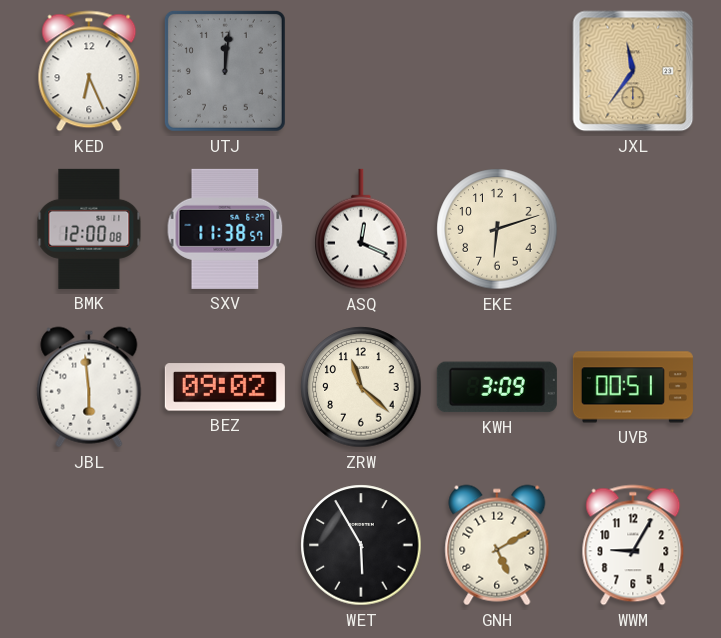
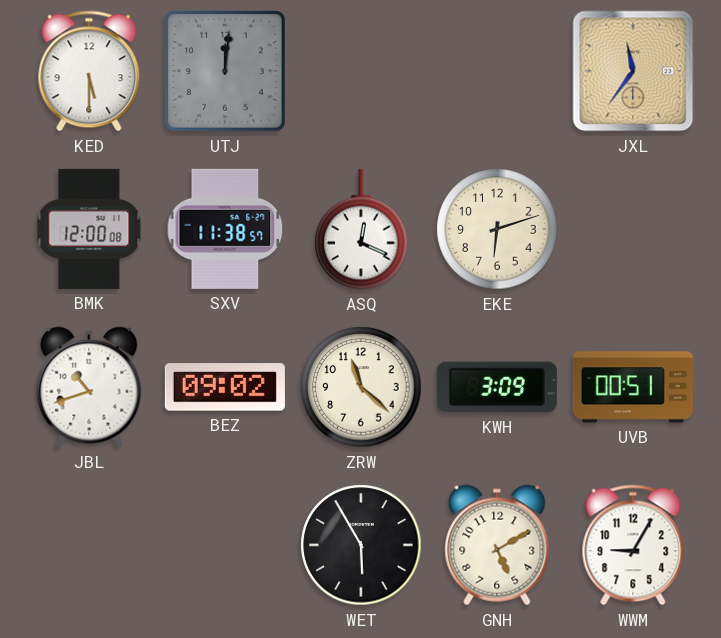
KED: 6:26 -> 5:30 (89, 71)
JBL: 5:59 -> 10:42 (89, 387)
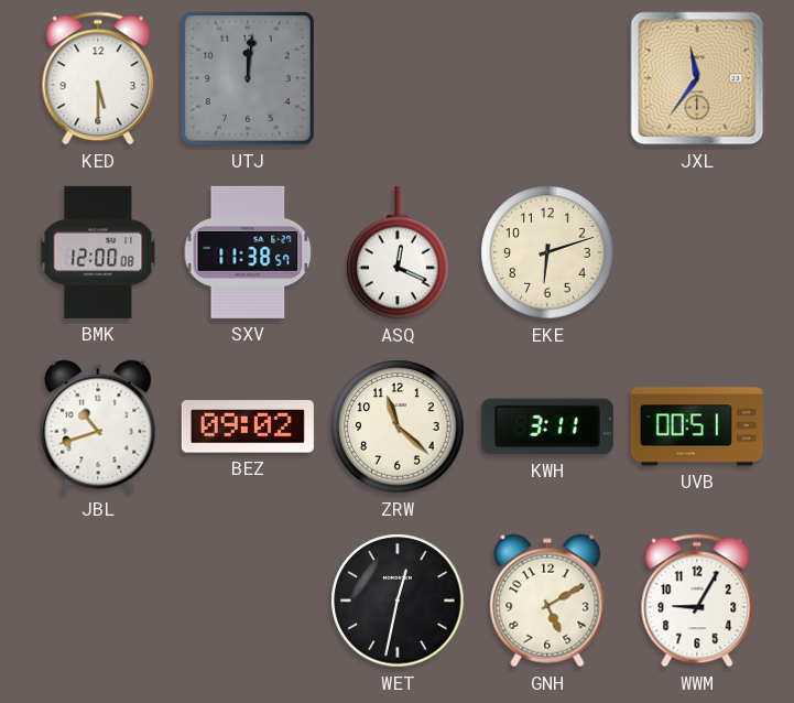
KWH: 3:09 -> 3:11 (547, 426)
WET: 5:55 -> 12:32 (398, 601)
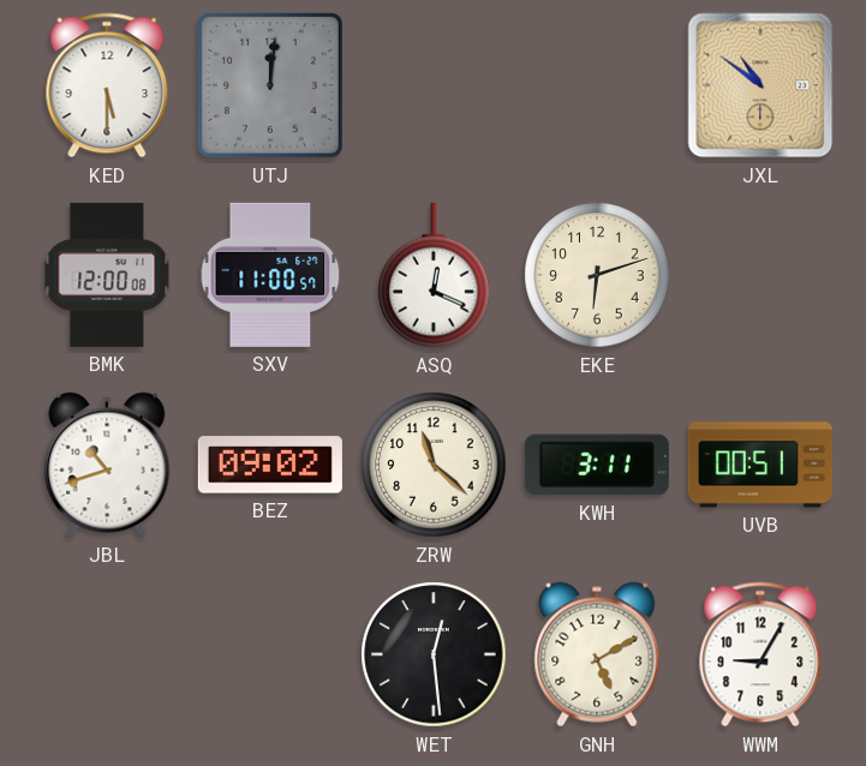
JXL: 11:36 -> 10:51 (760, 85)
SXV: 11:38 -> 11:00 (270, 275)
WET: 12:32 -> 12:29 (434, 654)
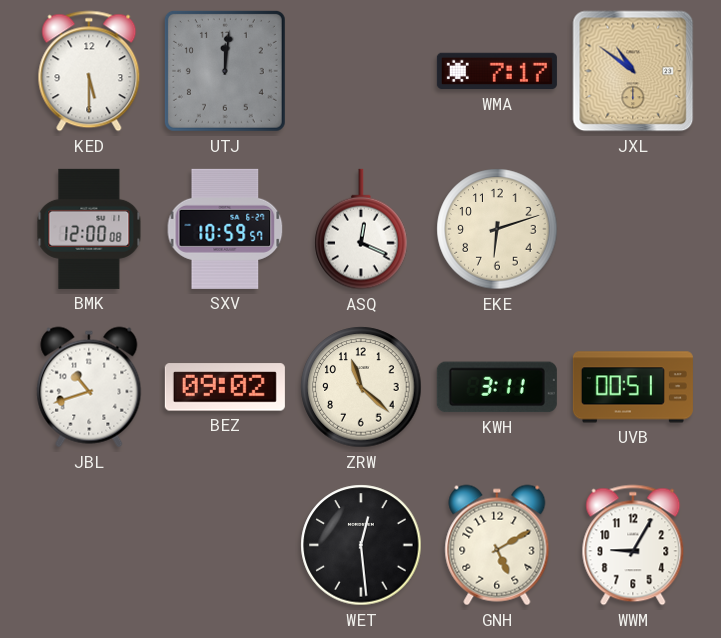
WMA: none -> 7:17 (497, 71)
SXV: 11:00 -> 10:59 (225, 229)
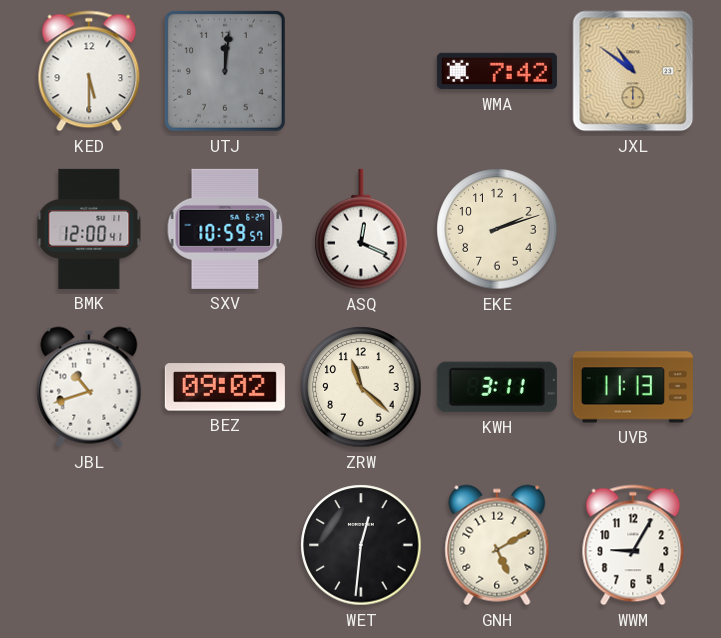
WMA: 7:17 -> 7:42 (497, 71)
BMK: 12:00:08 -> 12:00:41 (89, 229)
EKE: 6:12 -> 2:12 (497, 229)
UVB: 00:51 -> 11:13 (633, 387)
WET: 12:29 -> 12:31 (361, 545)
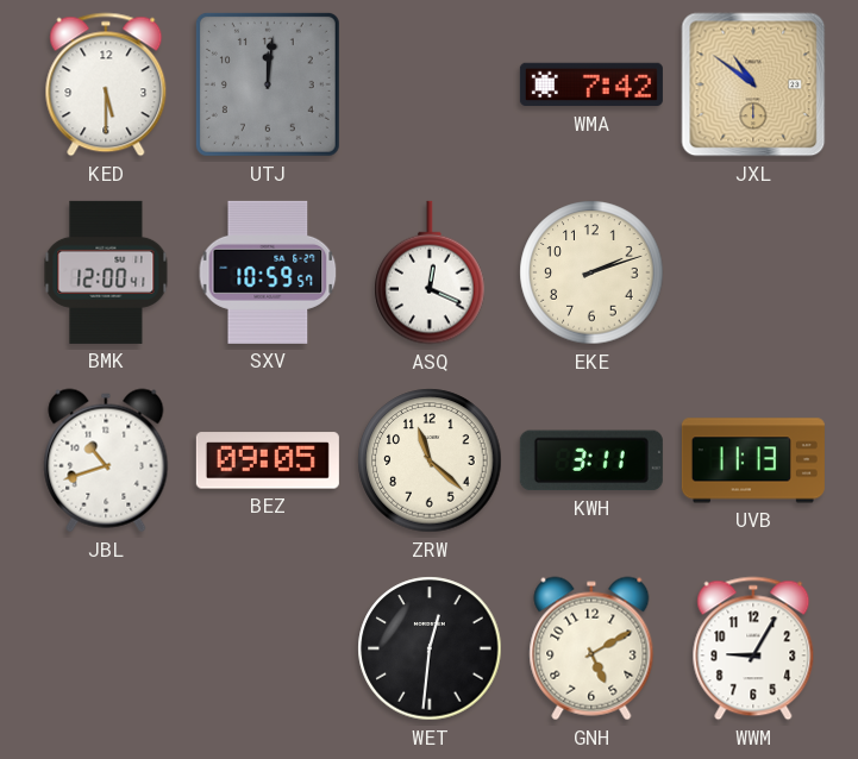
BEZ: 09:02 -> 09:05 (268, 460)
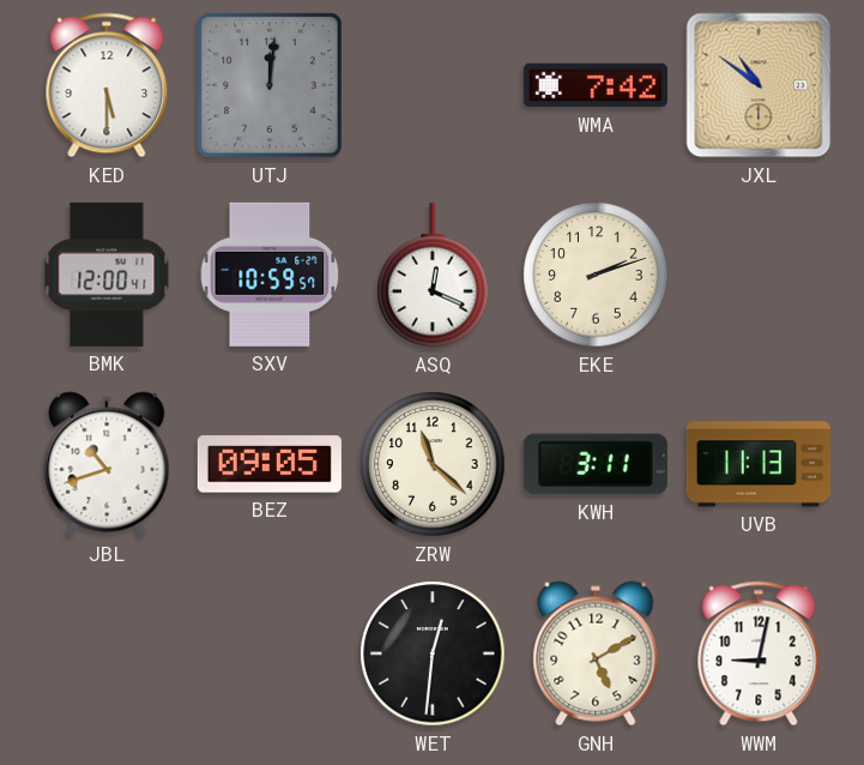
WWM: 9:05 -> 9:02 (759, 653)
